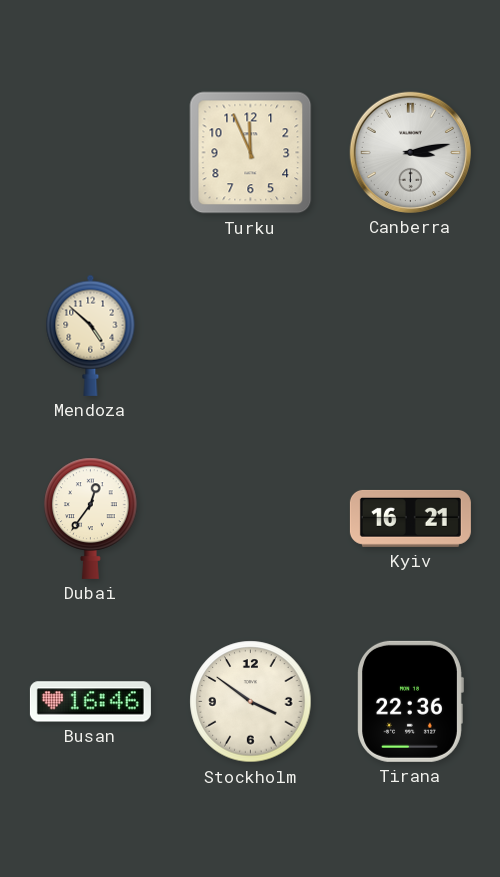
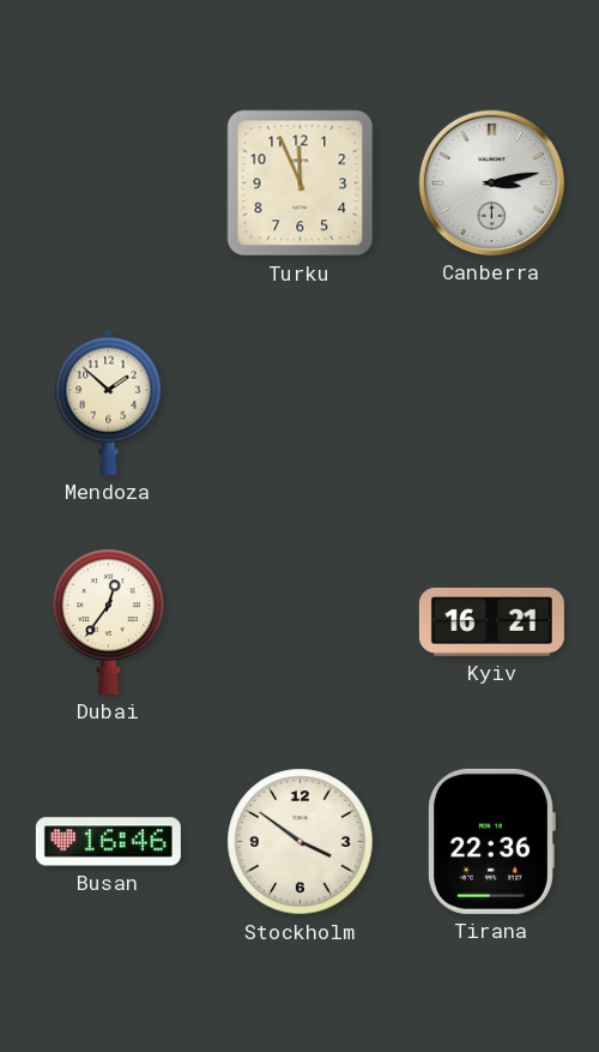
Mendoza: 4:52 -> 1:52 (109, 402)
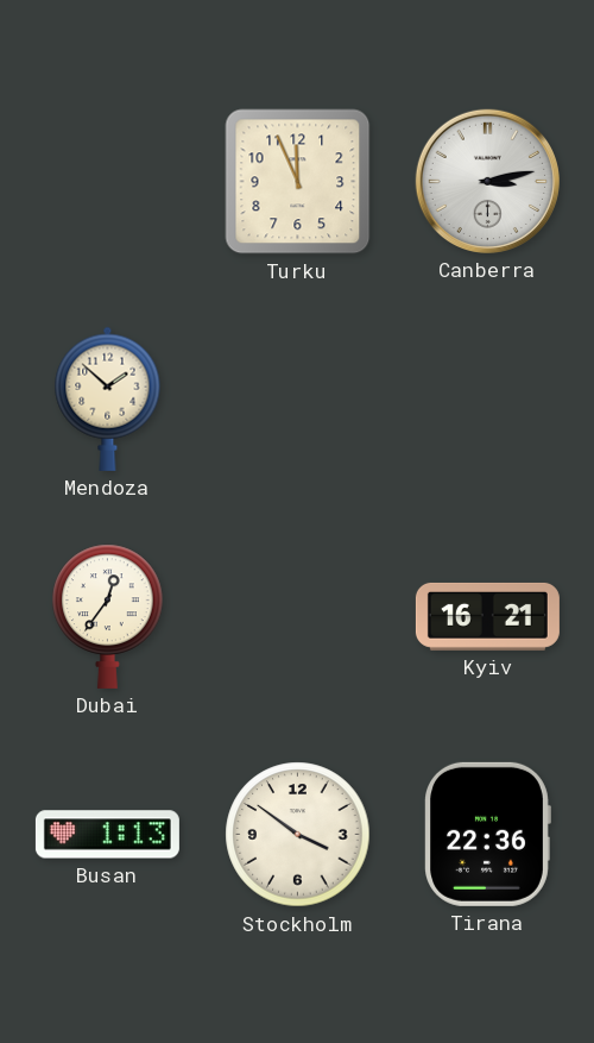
Busan: 16:46 -> 1:13 (107, 835)
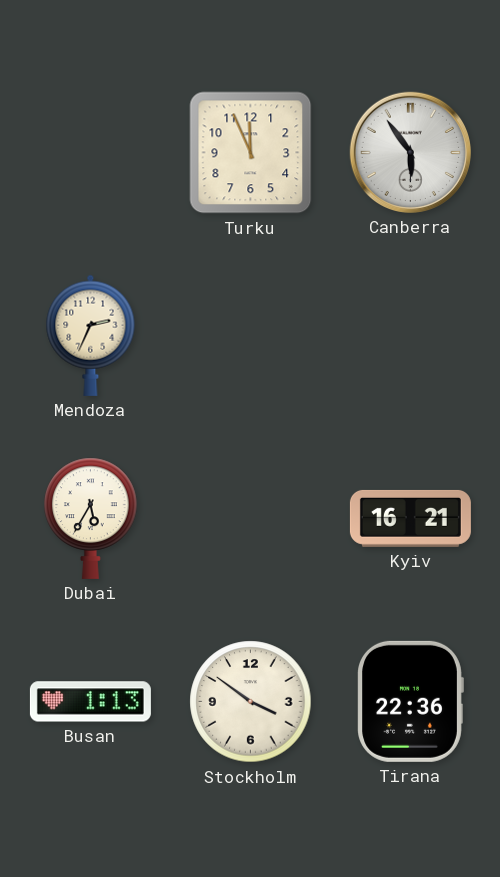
Canberra: 3:13 -> 5:54 (410, 152)
Mendoza: 1:52 -> 2:34 (91, 335)
Dubai: 12:36 -> 5:35 (91, 518)
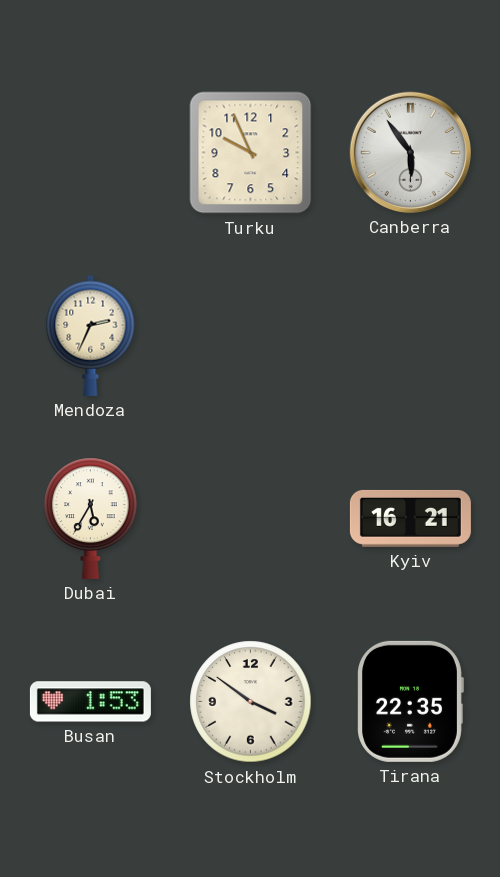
Turku: 11:56 -> 9:56 (251, 153)
Busan: 1:13 -> 1:53 (90, 702)
Tirana: 22:36 -> 22:35 (410, 701)
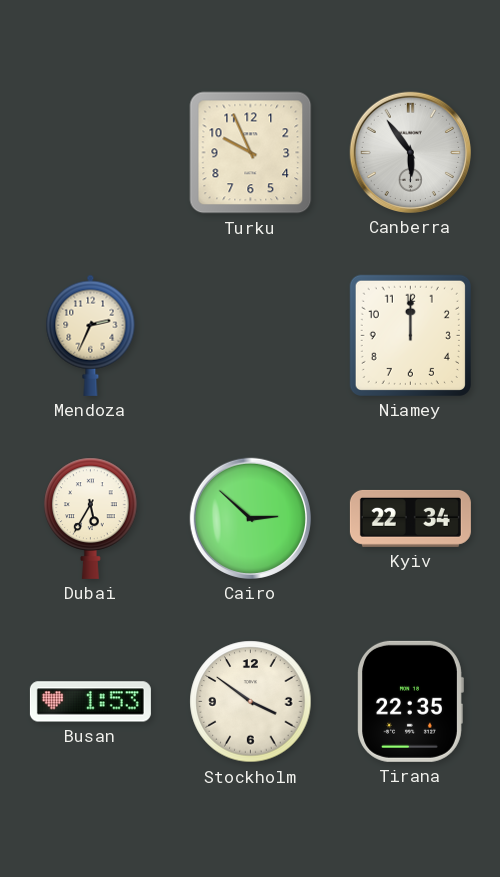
Niamey: none -> 12:00 (410, 335)
Cairo: none -> 2:52 (250, 518)
Kyiv: 16:21 -> 22:34 (410, 518)
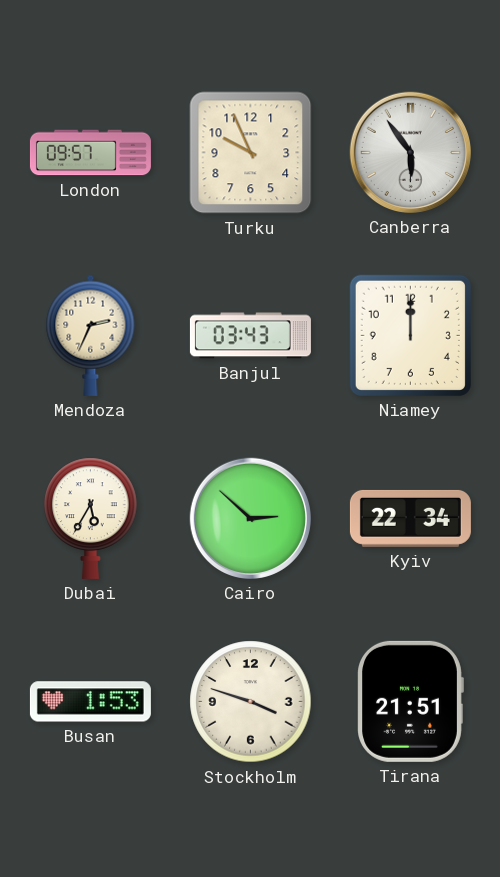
London: none -> 09:57 (90, 153)
Banjul: none -> 03:43 (250, 336)
Stockholm: 3:51 -> 3:48 (251, 702)
Tirana: 22:35 -> 21:51 (410, 701)
